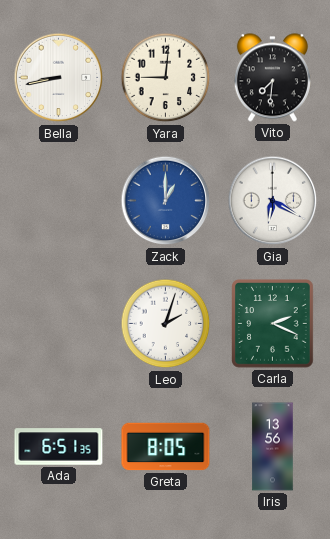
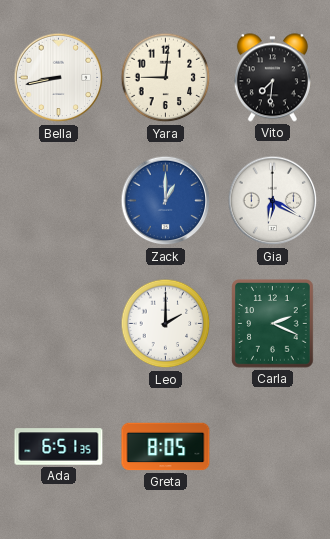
Leo: 2:03 -> 2:00 (166, 324)
Iris: 13:56 -> none (273, 447)
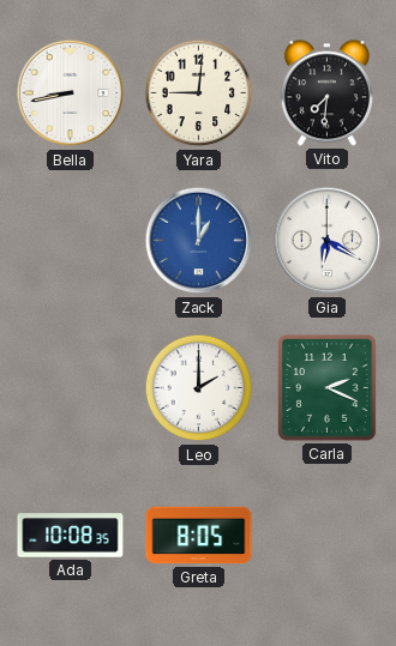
Ada: 6:51 -> 10:08 (71, 536)
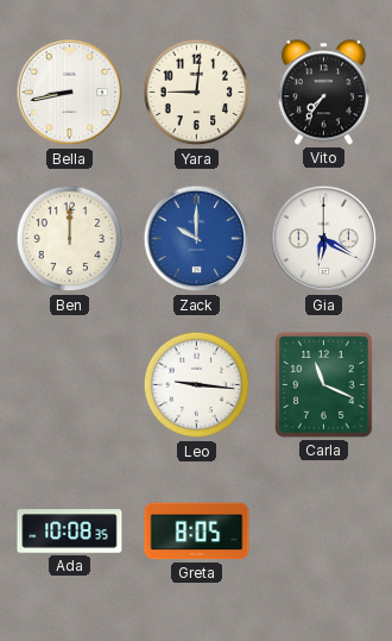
Vito: 7:31 -> 7:36 (323, 93)
Ben: none -> 12:00 (70, 239)
Zack: 1:00 -> 10:00 (197, 239)
Leo: 2:00 -> 9:16 (197, 385)
Carla: 2:19 -> 11:19 (324, 385)
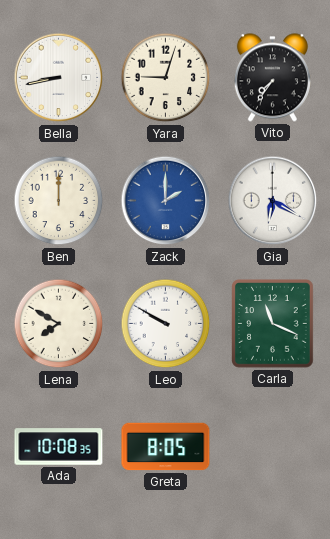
Yara: 9:01 -> 9:03 (166, 78)
Zack: 10:00 -> 2:00 (166, 201)
Lena: none -> 7:50 (59, 324)
Leo: 9:16 -> 9:50 (166, 324)
